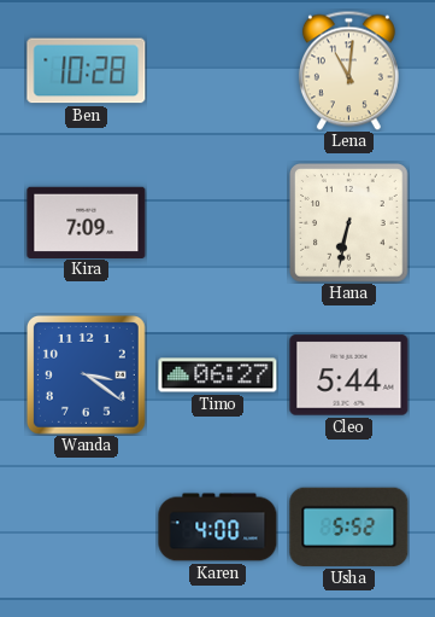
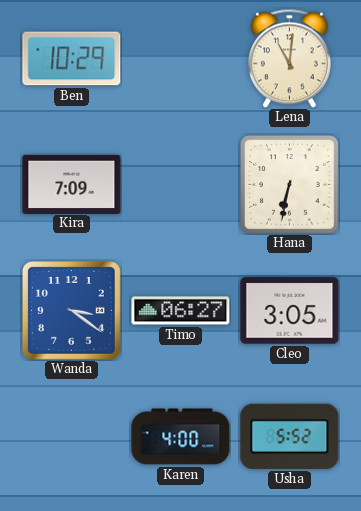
Ben: 10:28 -> 10:29 (72, 59)
Cleo: 5:44 -> 3:05 (290, 311)
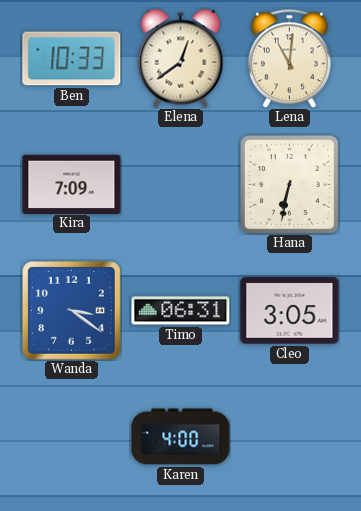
Ben: 10:29 -> 10:33 (72, 59)
Elena: none -> 12:39 (181, 59)
Timo: 06:27 -> 06:31 (181, 311)
Usha: 5:52 -> none (290, 436)
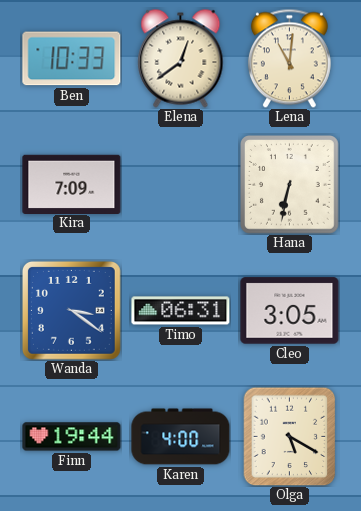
Finn: none -> 19:44 (72, 437)
Olga: none -> 5:20 (290, 436)
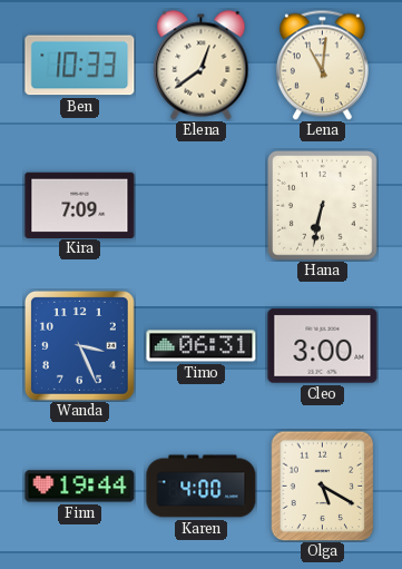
Wanda: 3:21 -> 3:26 (79, 345)
Cleo: 3:05 -> 3:00 (323, 346)
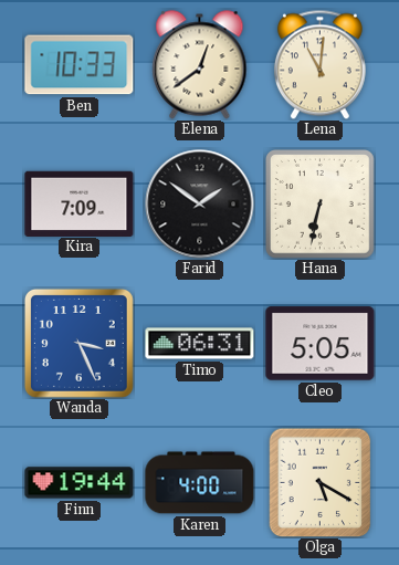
Farid: none -> 1:51 (200, 205)
Cleo: 3:00 -> 5:05 (321, 344)
